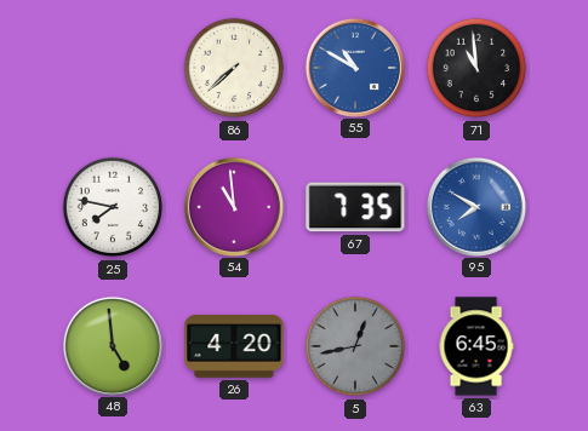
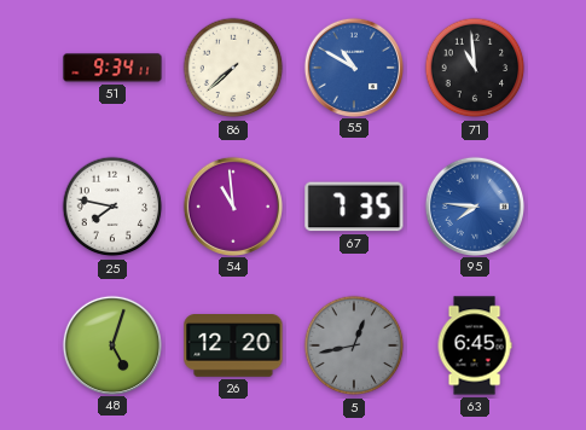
51: none -> 9:34 (112, 68)
95: 7:50 -> 7:46 (474, 205)
48: 4:59 -> 5:03 (111, 344)
26: 4:20 -> 12:20 (233, 347)
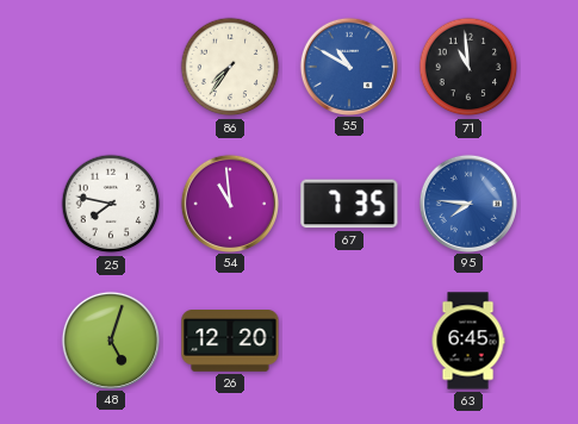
51: 9:34 -> none (112, 68)
86: 7:38 -> 7:36 (230, 67)
5: 12:43 -> none (354, 345)
